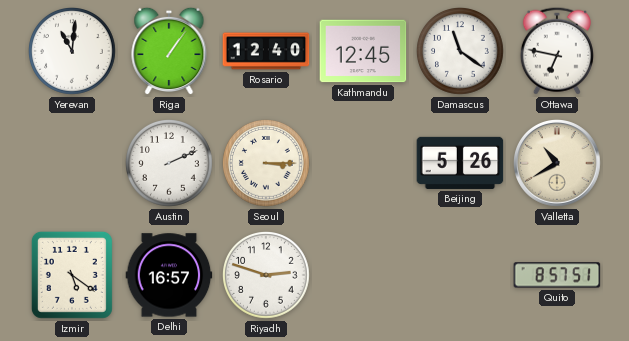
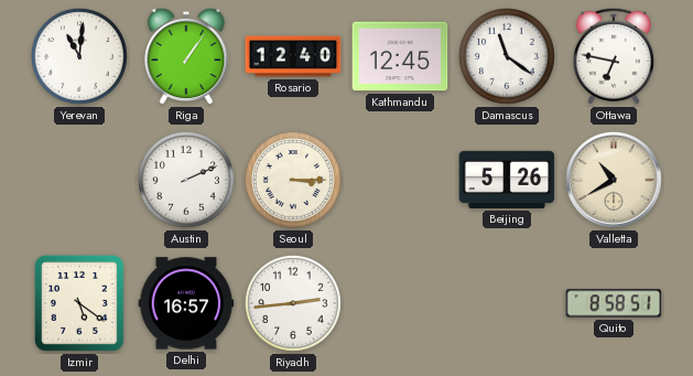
Riyadh: 2:48 -> 2:44 (294, 304)
Quito: 8:57 -> 8:58 (614, 303)
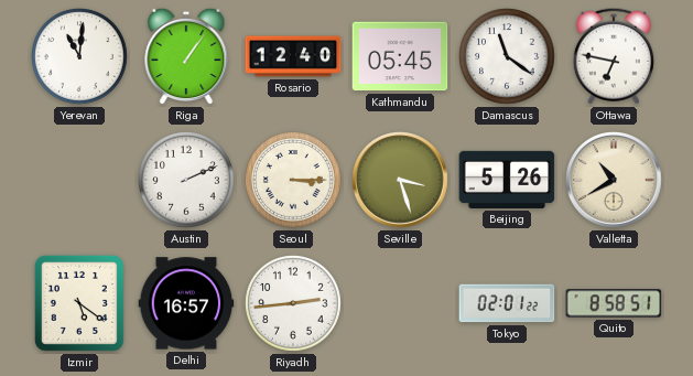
Kathmandu: 12:45 -> 05:45 (400, 56)
Seville: none -> 3:27 (401, 181)
Tokyo: none -> 02:01 (507, 303)
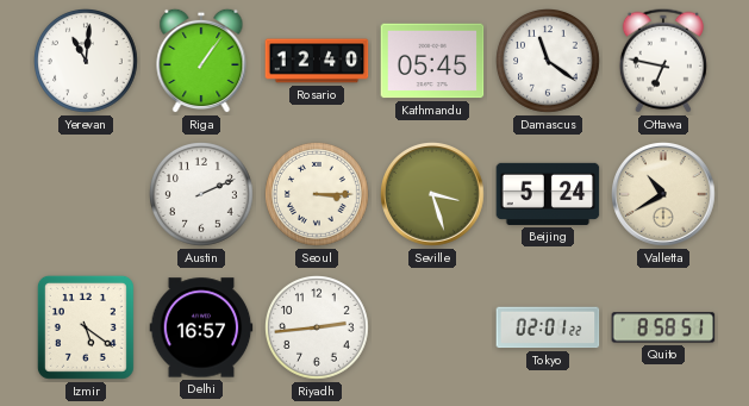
Beijing: 5:26 -> 5:24 (548, 194)
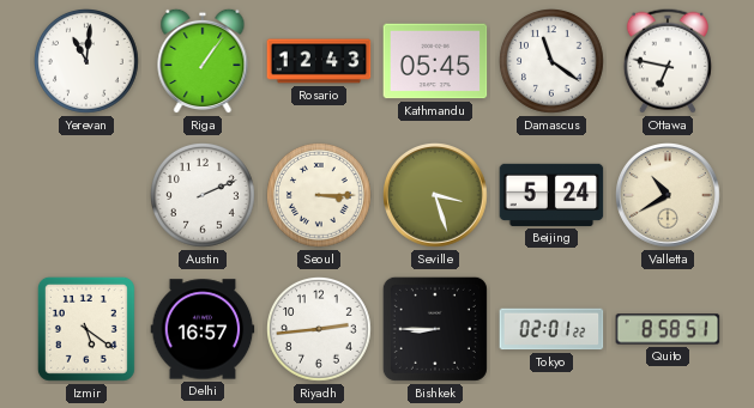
Rosario: 12:40 -> 12:43 (319, 61)
Bishkek: none -> 8:45 (435, 329)
